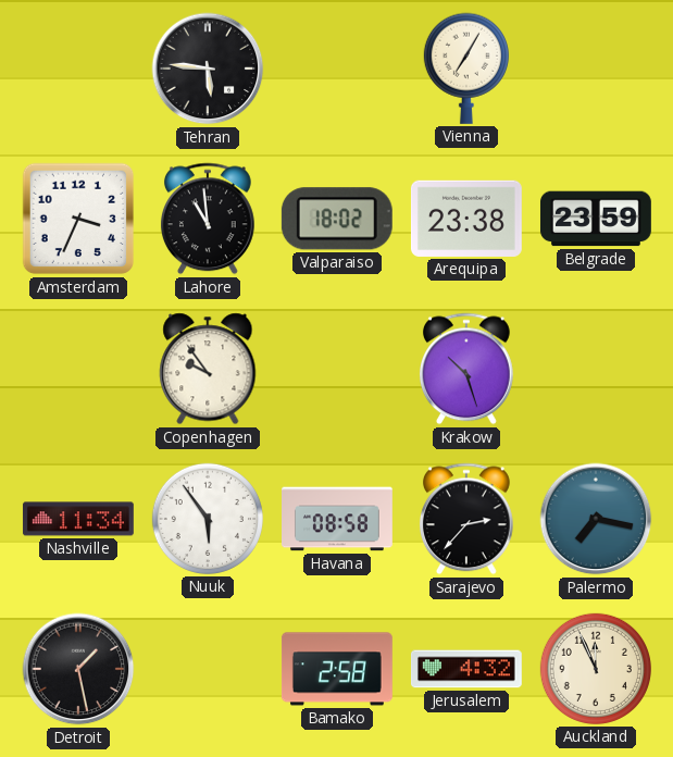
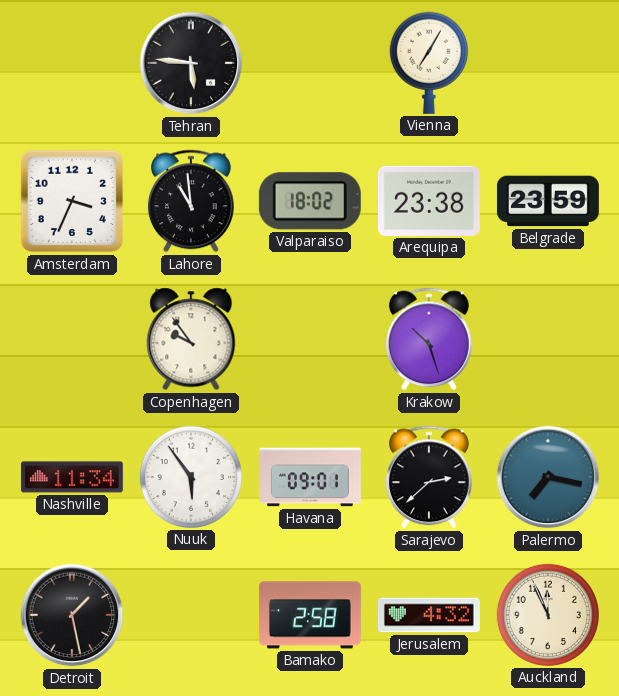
Havana: 08:58 -> 09:01 (311, 477)
Sarajevo: 2:37 -> 2:38 (429, 477)
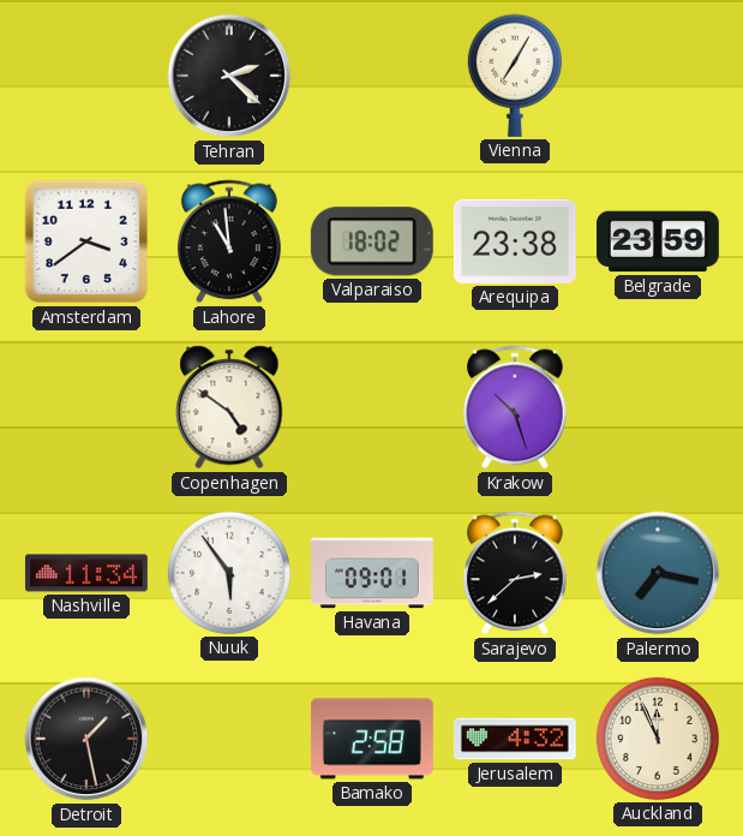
Tehran: 5:46 -> 2:22 (229, 76)
Amsterdam: 3:34 -> 3:39 (86, 241)
Copenhagen: 9:54 -> 4:51 (229, 407)
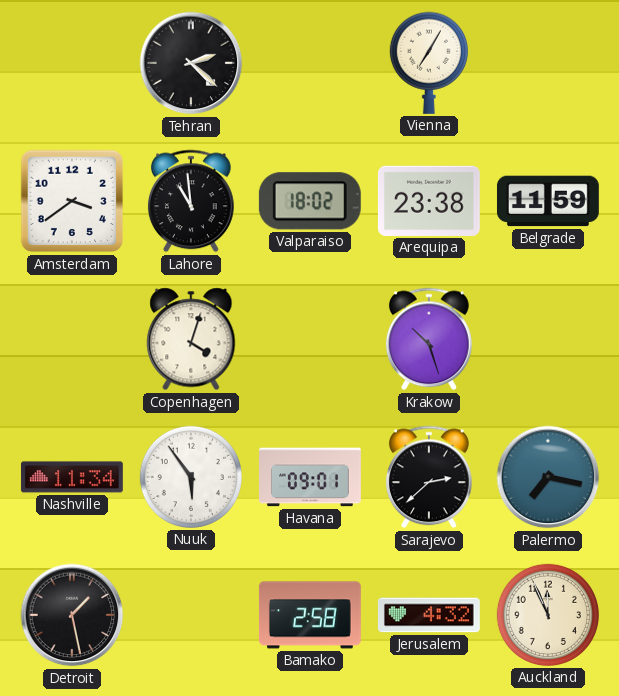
Belgrade: 23:59 -> 11:59 (548, 201)
Copenhagen: 4:51 -> 4:03 (191, 339)
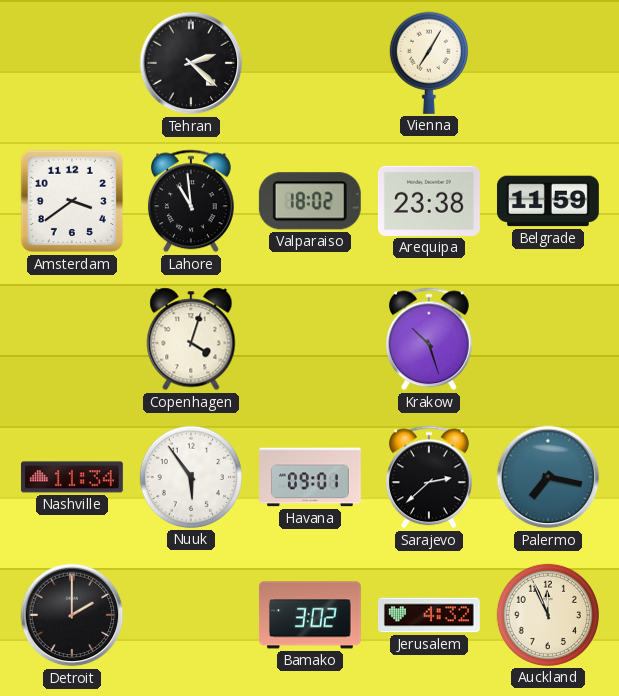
Detroit: 1:28 -> 2:00 (72, 615)
Bamako: 2:58 -> 3:02 (310, 615)
